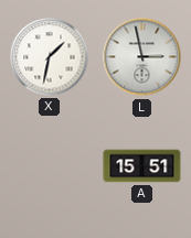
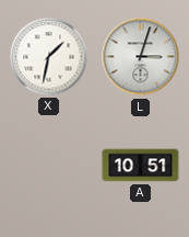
L: 2:58 -> 3:03 (141, 57)
A: 15:51 -> 10:51 (141, 166)
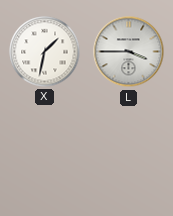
L: 3:03 -> 3:45 (129, 52)
A: 10:51 -> none (141, 166)
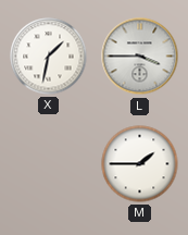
M: none -> 1:45 (140, 164)
